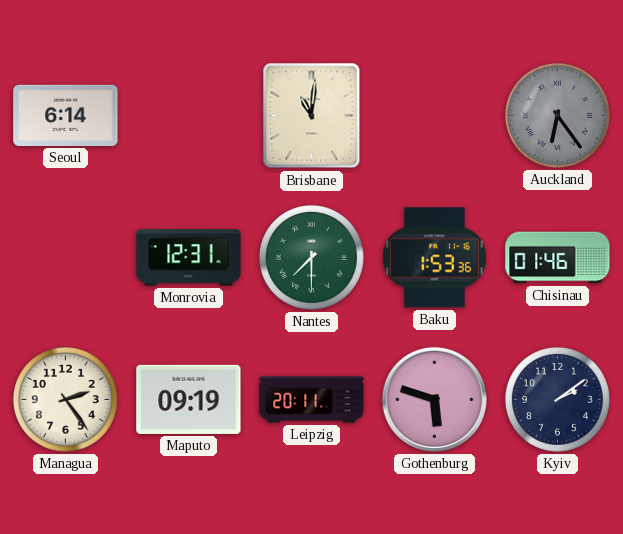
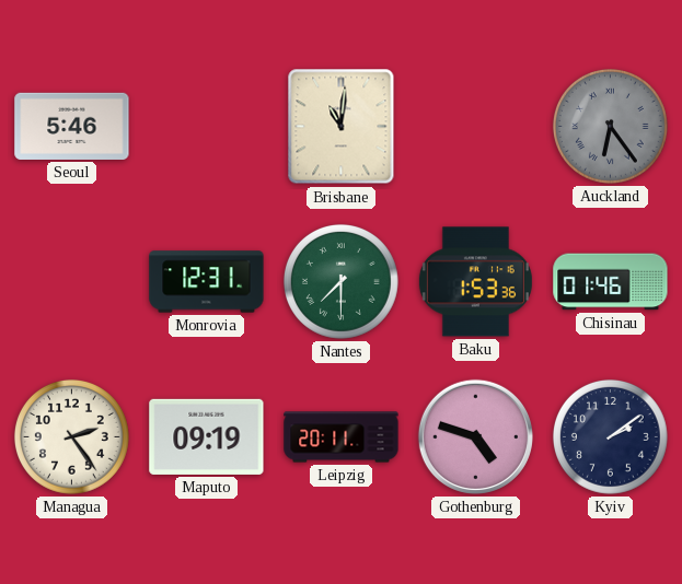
Seoul: 6:14 -> 5:46 (72, 126)
Gothenburg: 5:48 -> 4:48 (475, 436)
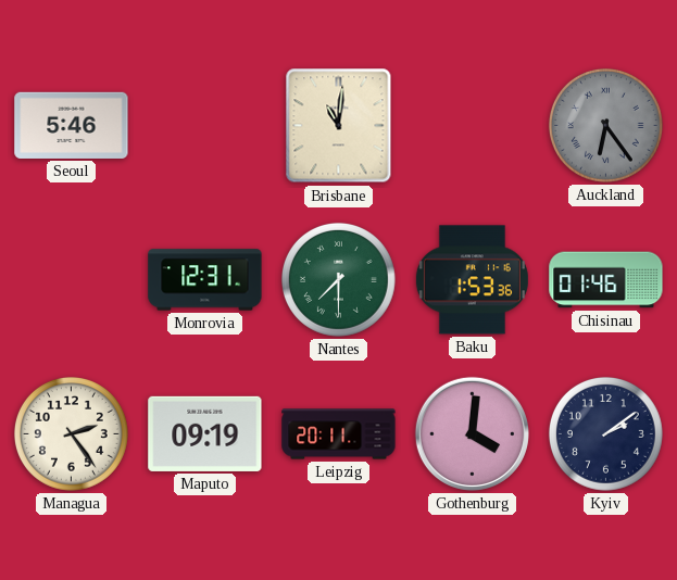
Gothenburg: 4:48 -> 4:01 (472, 433)
